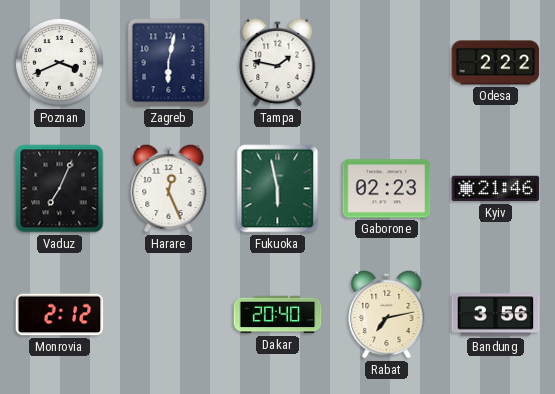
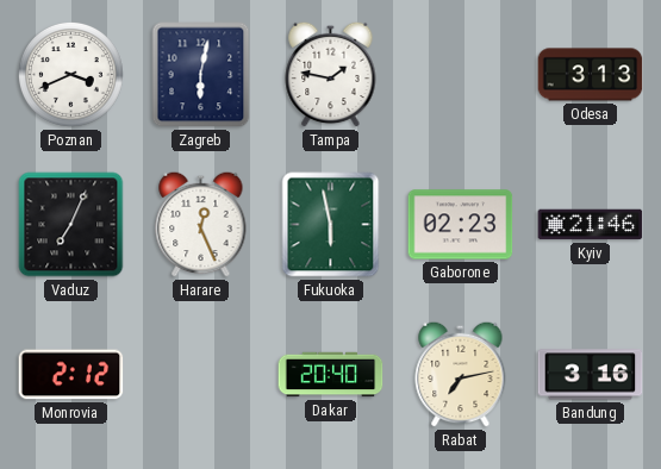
Odesa: 2:22 -> 3:13 (591, 75)
Bandung: 3:56 -> 3:16 (591, 375)
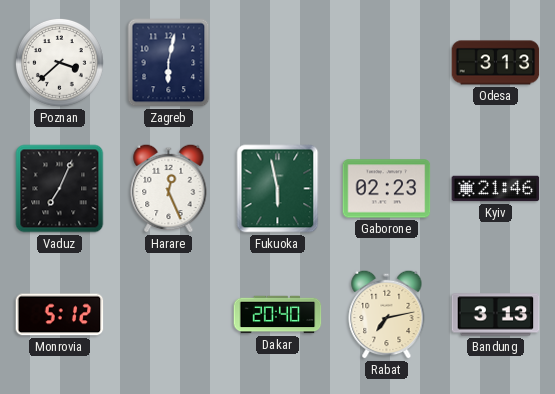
Poznan: 3:41 -> 3:38 (60, 63)
Tampa: 1:47 -> none (331, 74)
Monrovia: 2:12 -> 5:12 (60, 315)
Bandung: 3:16 -> 3:13 (496, 315)
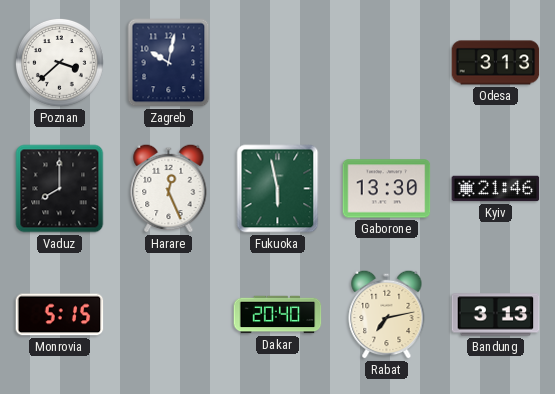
Zagreb: 6:02 -> 10:02 (169, 63)
Vaduz: 7:04 -> 8:00 (60, 189)
Gaborone: 02:23 -> 13:30 (387, 189)
Monrovia: 5:12 -> 5:15 (60, 315)
